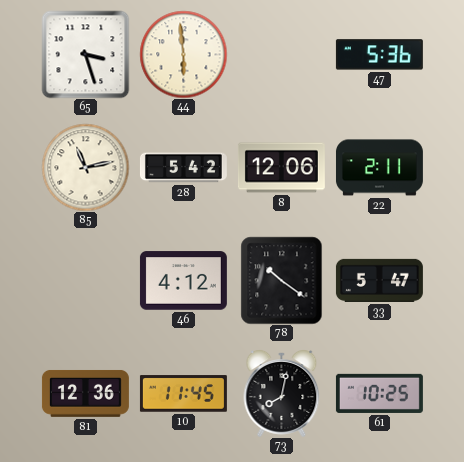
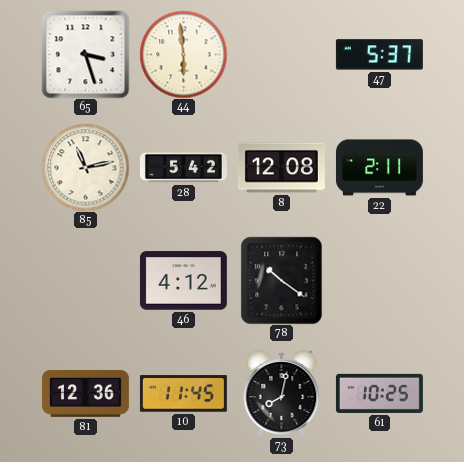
47: 5:36 -> 5:37 (379, 55)
8: 12:06 -> 12:08 (281, 168)
33: 5:47 -> none (379, 280)
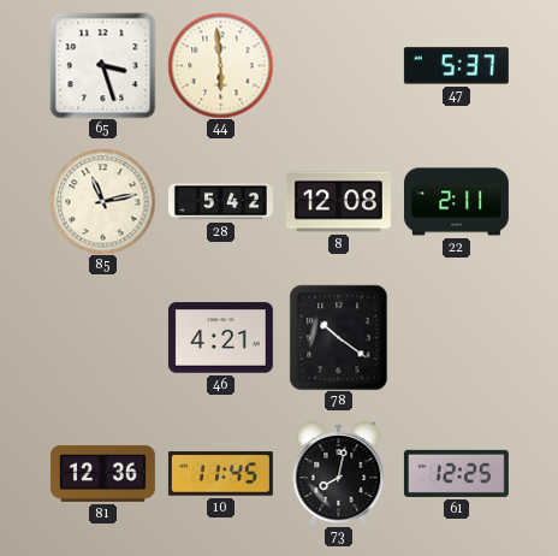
46: 4:12 -> 4:21 (220, 338)
61: 10:25 -> 12:25 (456, 473)
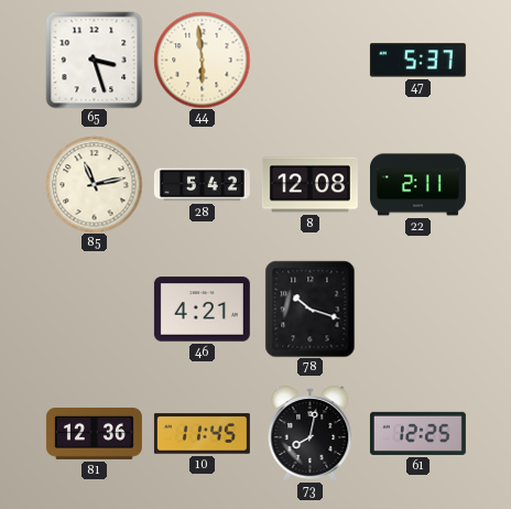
78: 10:21 -> 10:18 (311, 308)
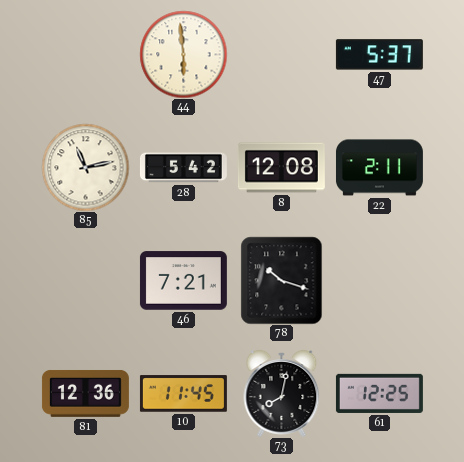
65: 3:27 -> none (94, 59)
46: 4:21 -> 7:21 (183, 281)
